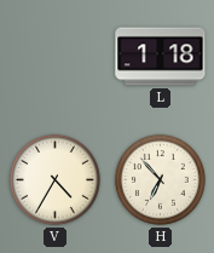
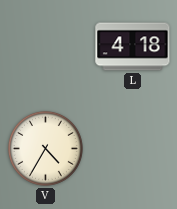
L: 1:18 -> 4:18 (133, 47)
H: 6:53 -> none (160, 179)
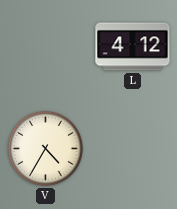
L: 4:18 -> 4:12 (133, 47)
